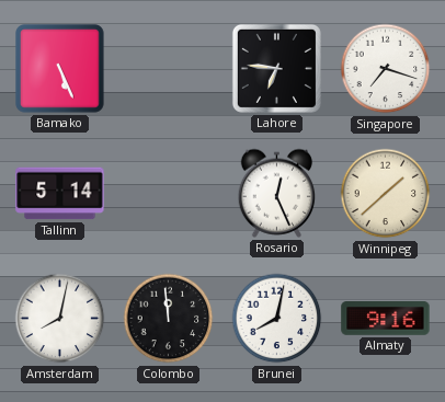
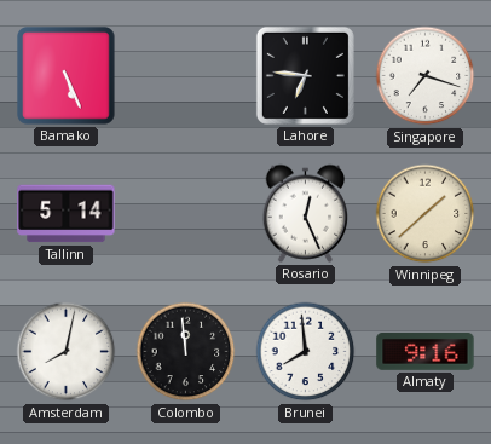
Brunei: 8:02 -> 7:59 (306, 352)
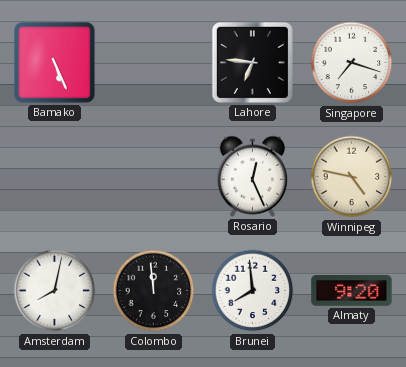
Tallinn: 5:14 -> none (67, 214)
Winnipeg: 1:38 -> 4:47 (352, 177)
Almaty: 9:16 -> 9:20 (352, 291)
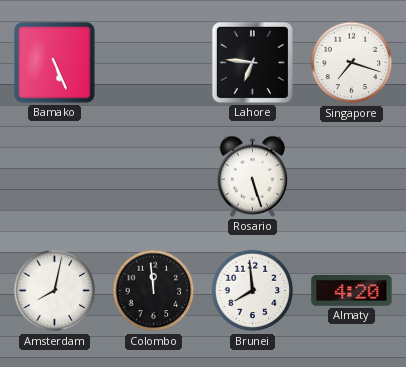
Rosario: 12:26 -> 5:27 (253, 176)
Winnipeg: 4:47 -> none (352, 177)
Almaty: 9:20 -> 4:20 (352, 291)
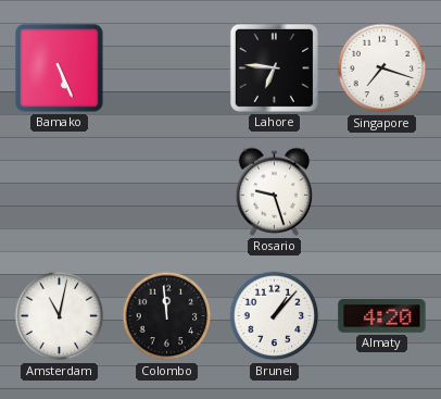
Rosario: 5:27 -> 9:27 (275, 191)
Amsterdam: 8:02 -> 11:02 (60, 316)
Brunei: 7:59 -> 1:07 (275, 316)
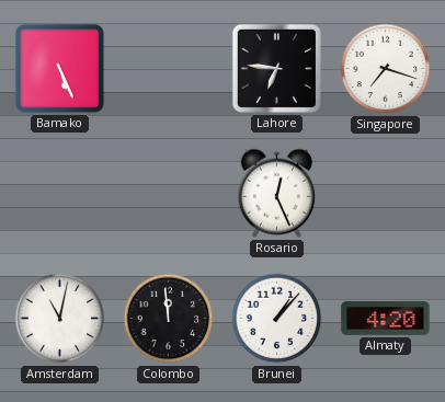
Rosario: 9:27 -> 12:26 (277, 193)
